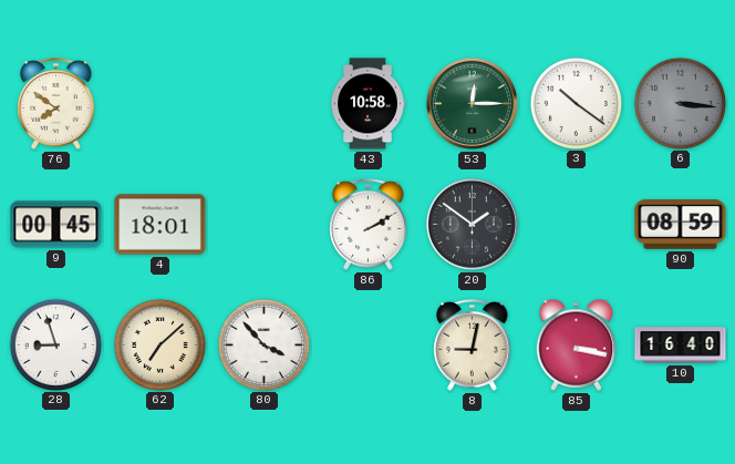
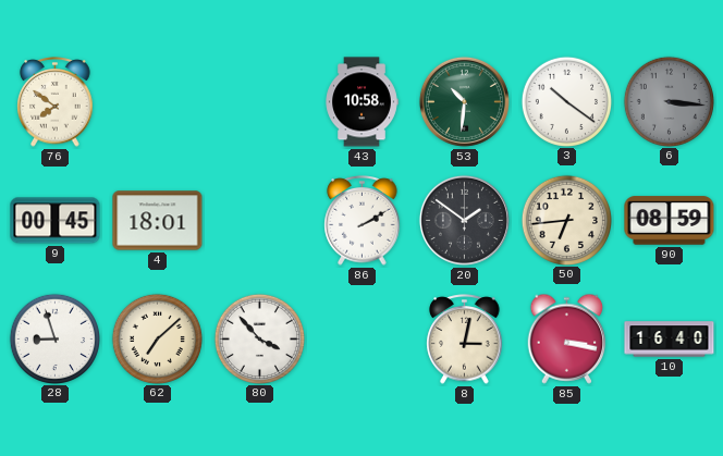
53: 12:15 -> 10:31 (464, 101)
50: none -> 6:44 (566, 220)
8: 9:02 -> 3:02 (465, 340)
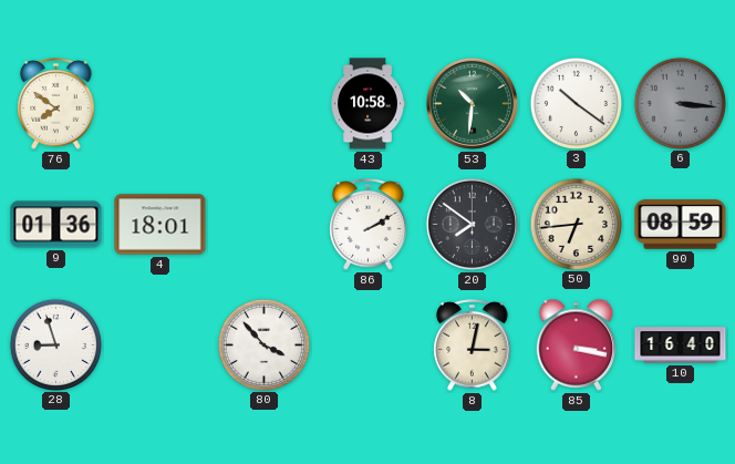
9: 00:45 -> 01:36 (56, 225)
20: 1:51 -> 7:51 (472, 224)
62: 7:08 -> none (157, 338)
